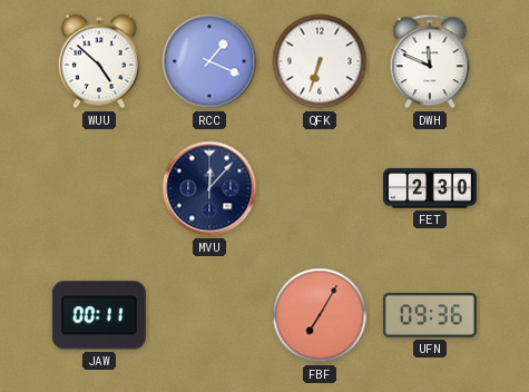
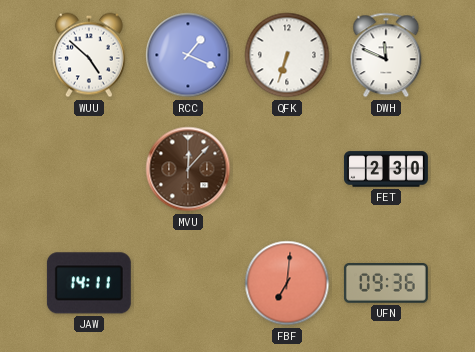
MVU dial: navy -> brown (188, 169)
JAW: 00:11 -> 14:11 (89, 283)
FBF: 7:05 -> 7:01 (287, 283)
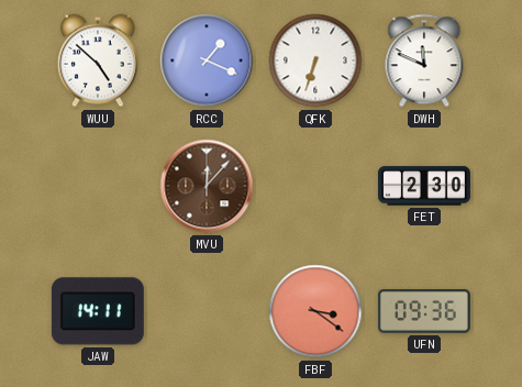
FBF: 7:01 -> 3:21 (315, 311)
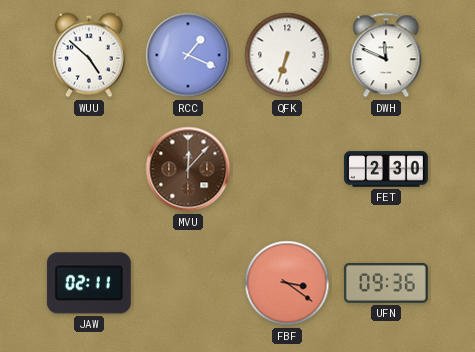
JAW: 14:11 -> 02:11 (89, 283)
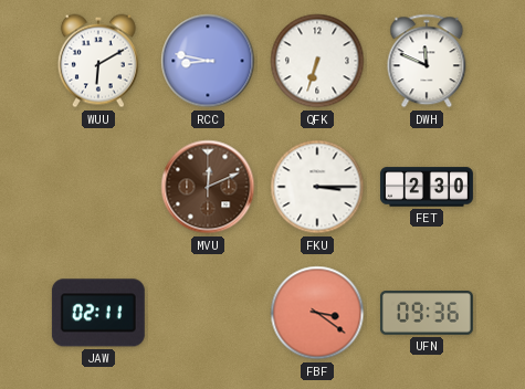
WUU: 4:52 -> 6:10 (98, 61)
RCC: 1:19 -> 8:47 (208, 61)
MVU: 12:07 -> 12:11 (208, 187)
FKU: none -> 3:15 (317, 187)
